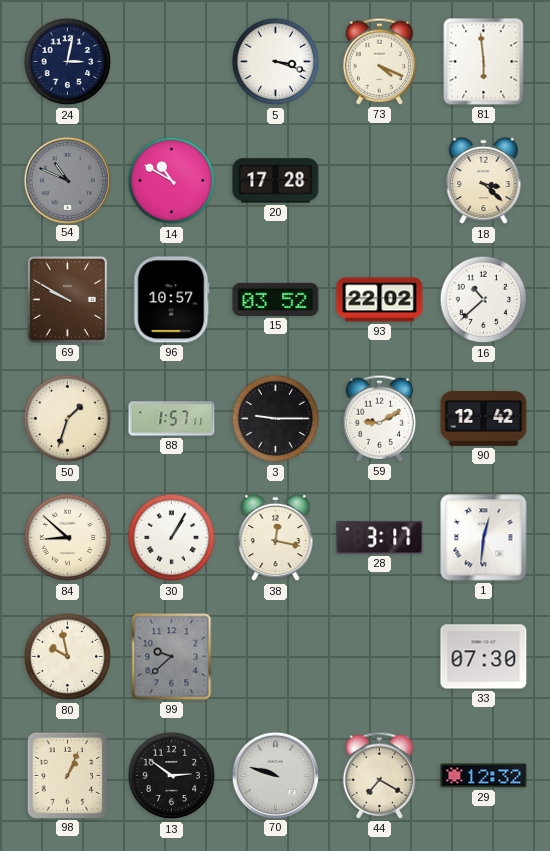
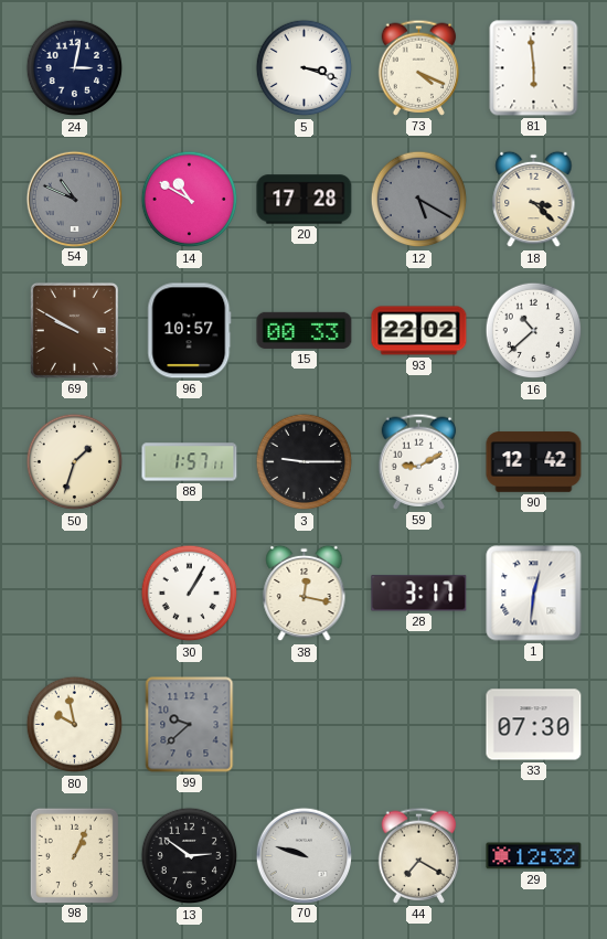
12: none -> 5:20 (419, 200)
15: 03:52 -> 00:33 (305, 330)
84: 8:52 -> none (68, 538)
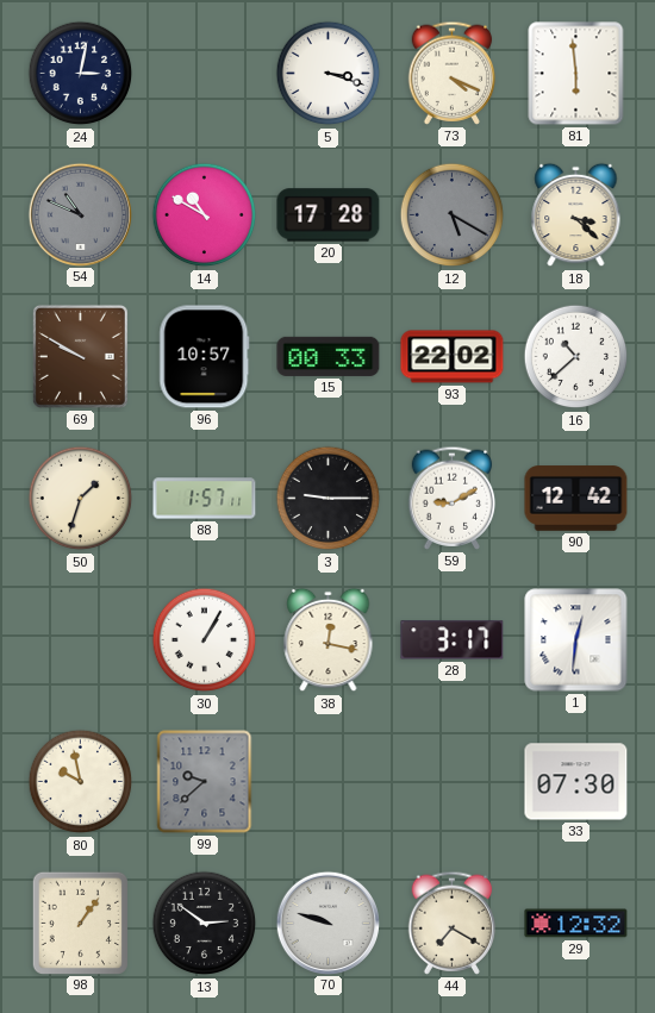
98: 1:04 -> 1:06 (80, 923)
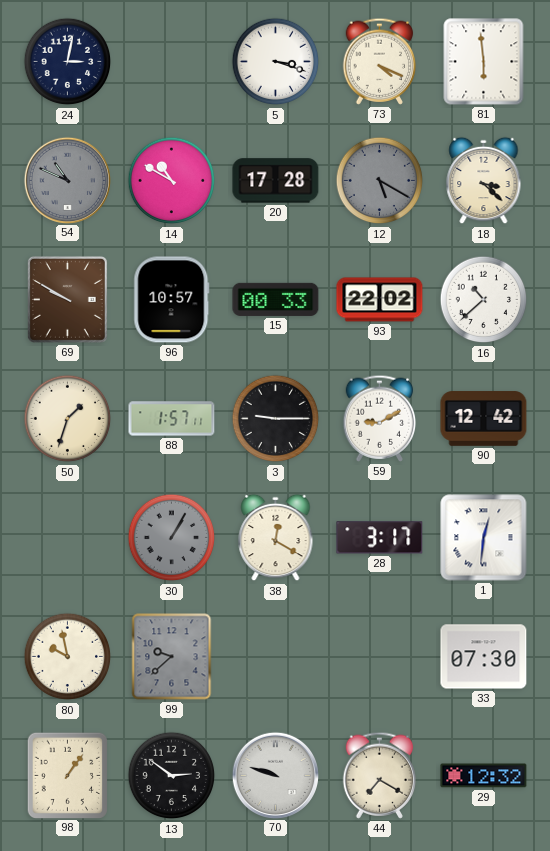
30 dial: white -> grey (172, 538)
38: 12:17 -> 12:20 (276, 538)
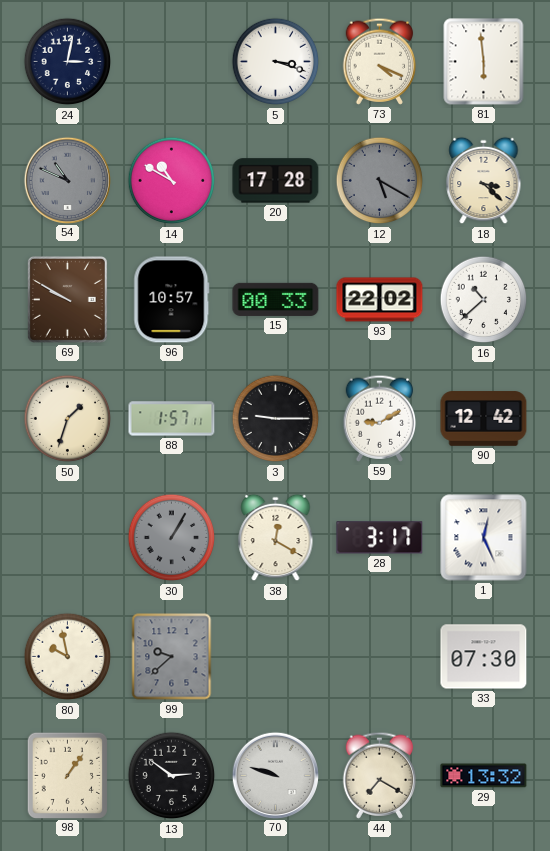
1: 12:31 -> 12:26 (484, 538)
29: 12:32 -> 13:32 (484, 776)
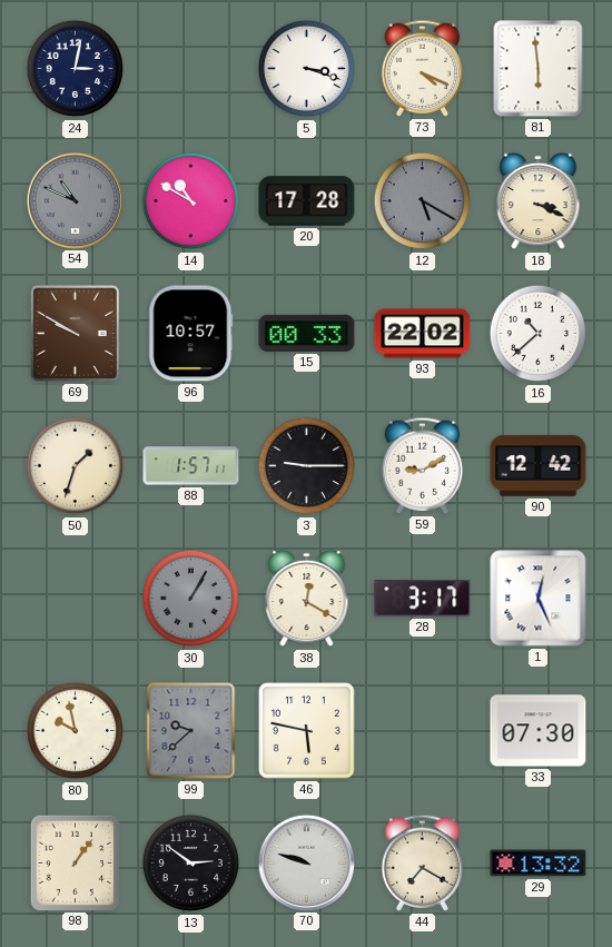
18: 3:22 -> 3:19 (539, 201)
46: none -> 5:47 (307, 731)
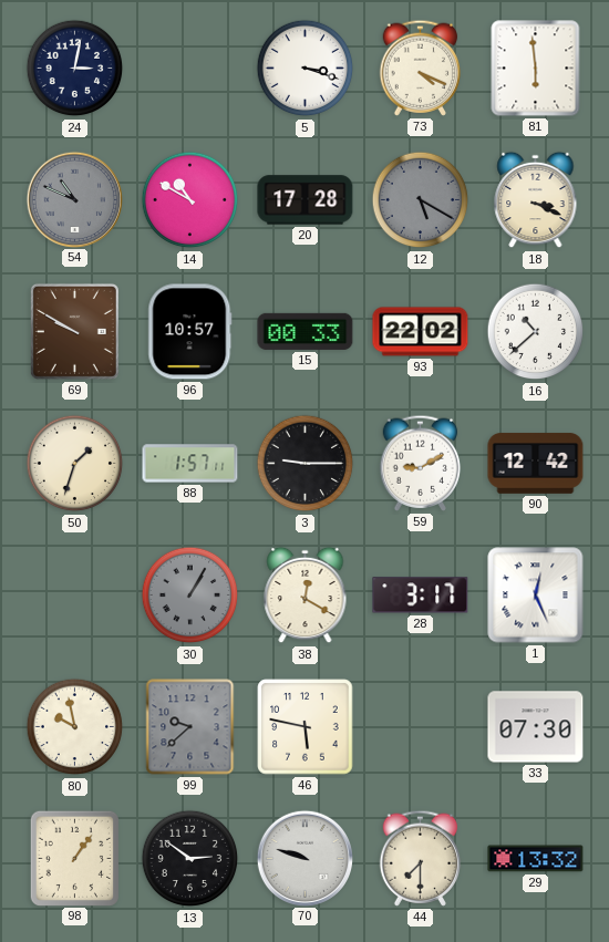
44: 7:20 -> 7:30 (421, 858)
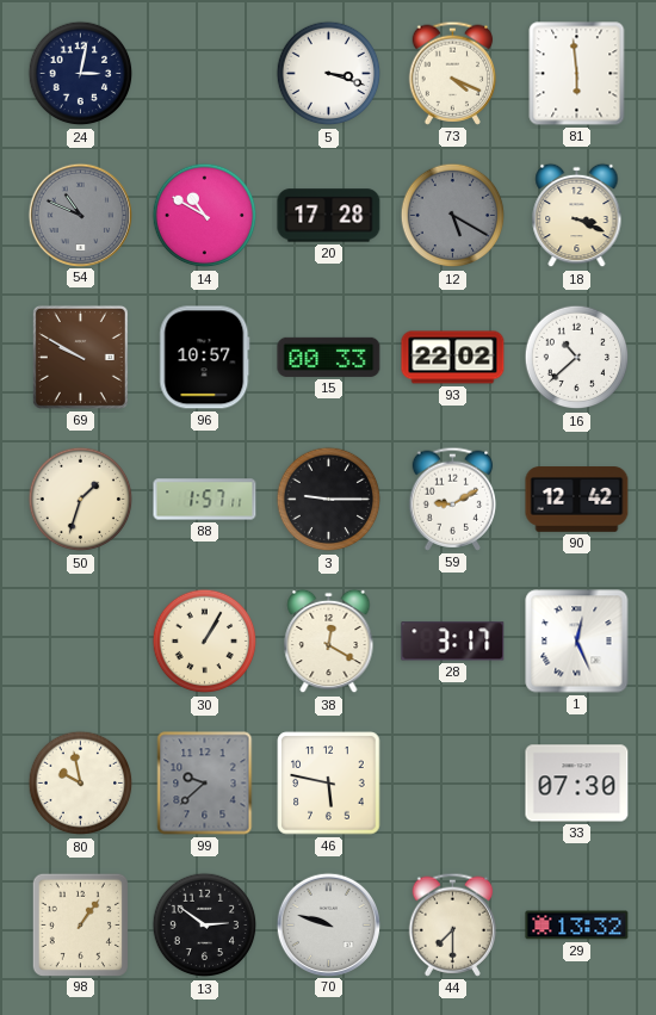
30 dial: grey -> cream (205, 642)
